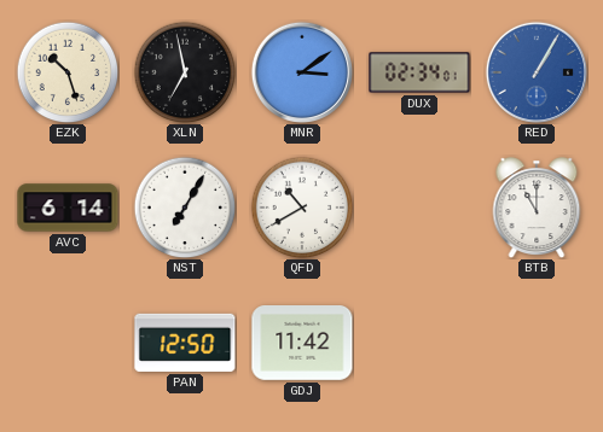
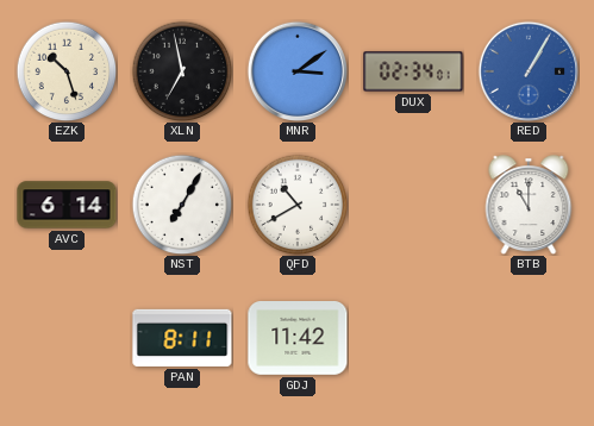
PAN: 12:50 -> 8:11 (182, 338)
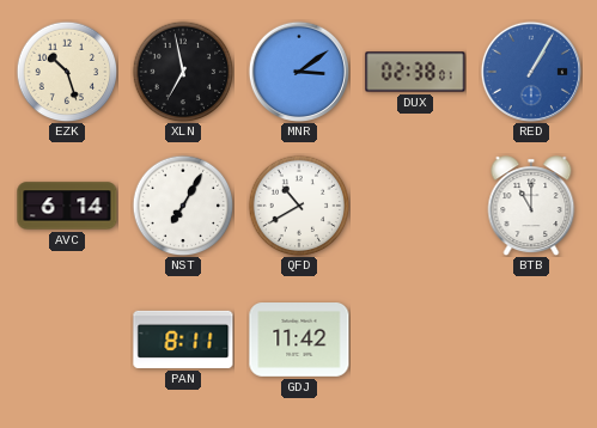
DUX: 02:34 -> 02:38 (415, 72)
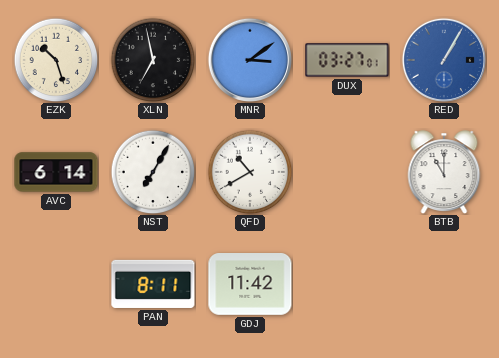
DUX: 02:38 -> 03:27 (347, 60)
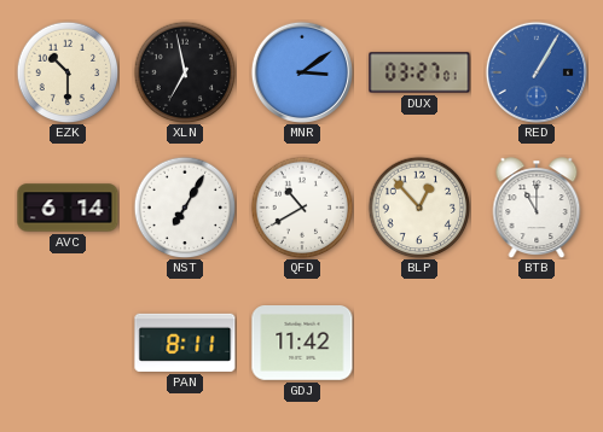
EZK: 10:27 -> 10:30 (68, 72)
BLP: none -> 12:53 (419, 208)
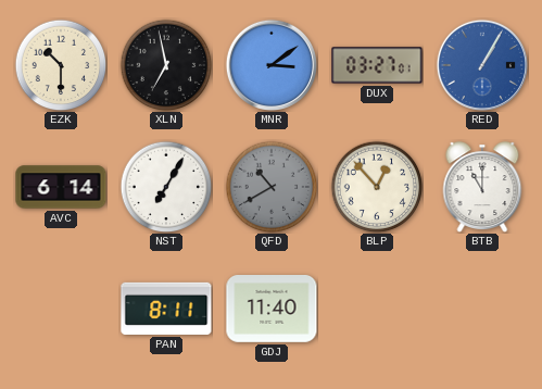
QFD dial: white -> grey (272, 187)
GDJ: 11:42 -> 11:40 (272, 310)
